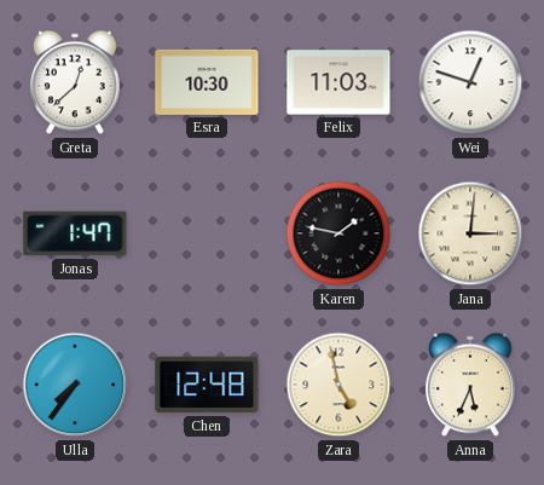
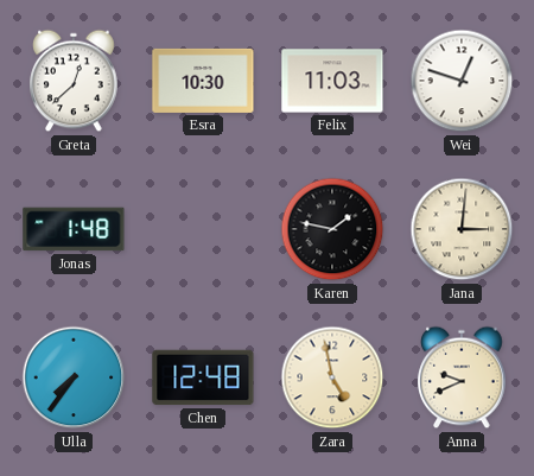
Jonas: 1:47 -> 1:48 (74, 229)
Anna: 5:34 -> 9:41 (462, 377)
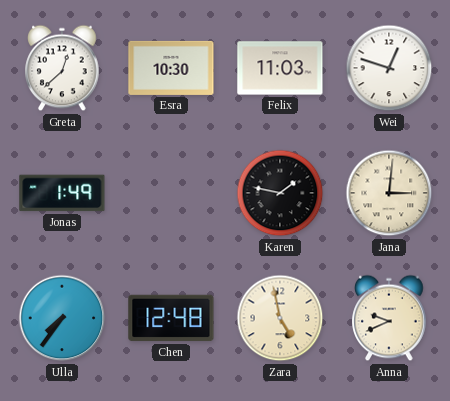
Jonas: 1:48 -> 1:49 (62, 193)
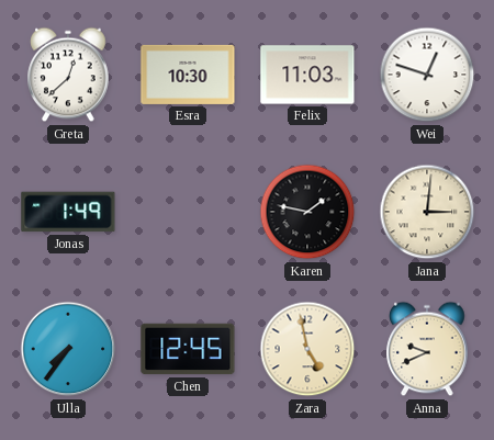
Chen: 12:48 -> 12:45 (188, 349)
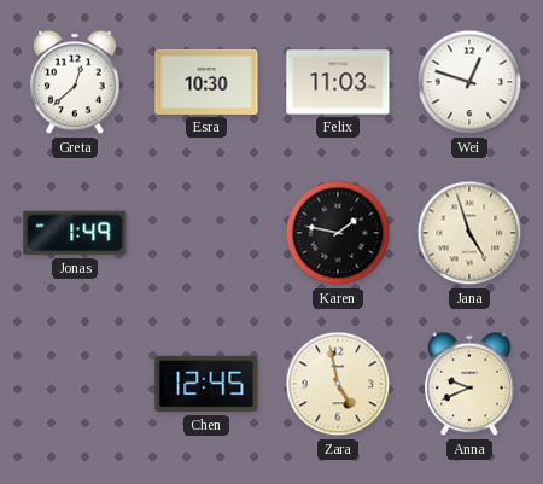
Jana: 3:01 -> 4:57 (469, 233)
Ulla: 7:36 -> none (68, 349)
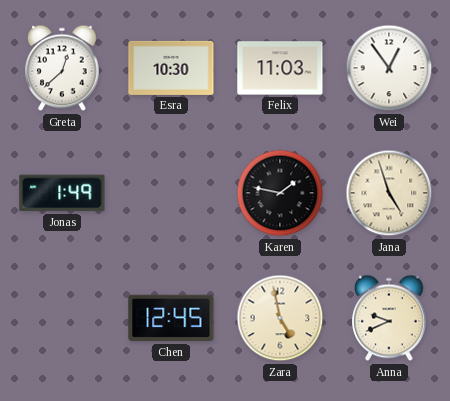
Wei: 12:48 -> 12:54 (389, 68)
